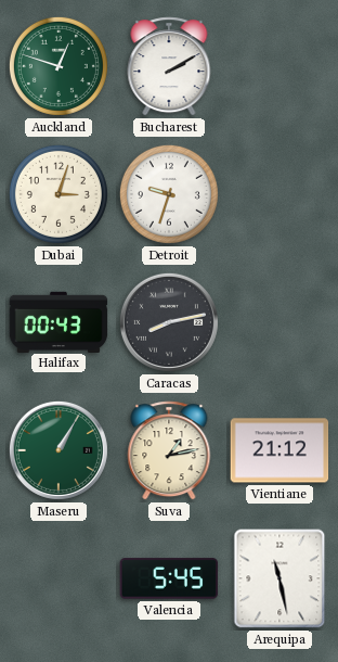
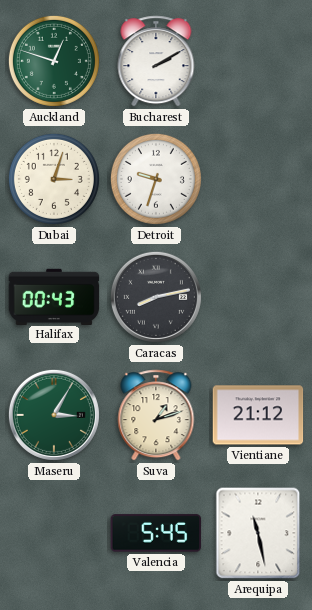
Maseru: 1:05 -> 3:05 (54, 415)
Suva: 1:13 -> 1:12 (156, 415)
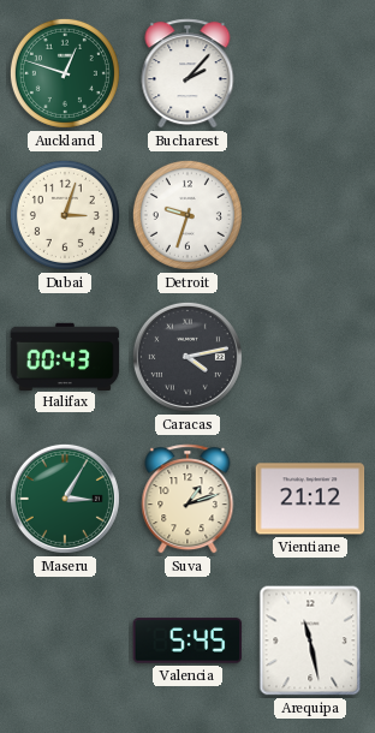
Bucharest: 2:10 -> 2:07 (187, 73)
Caracas: 8:13 -> 4:13 (187, 357)
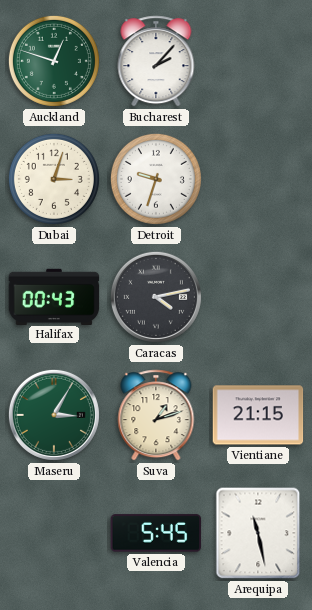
Vientiane: 21:12 -> 21:15 (258, 415)
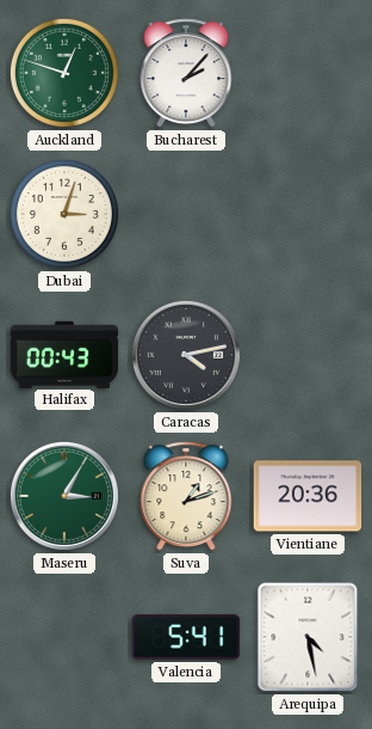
Detroit: 9:33 -> none (156, 179)
Vientiane: 21:15 -> 20:36 (308, 496)
Valencia: 5:45 -> 5:41 (186, 637)
Arequipa: 11:28 -> 4:28 (308, 637)
